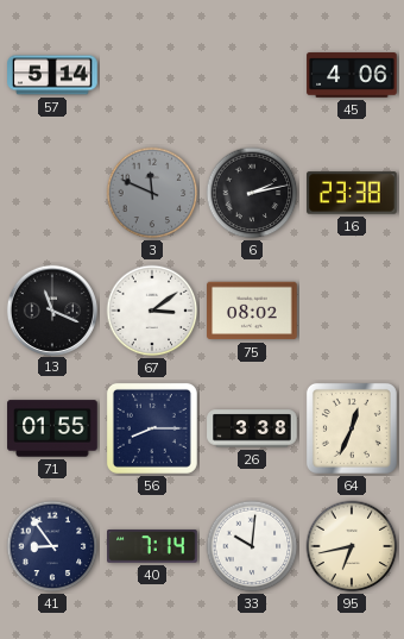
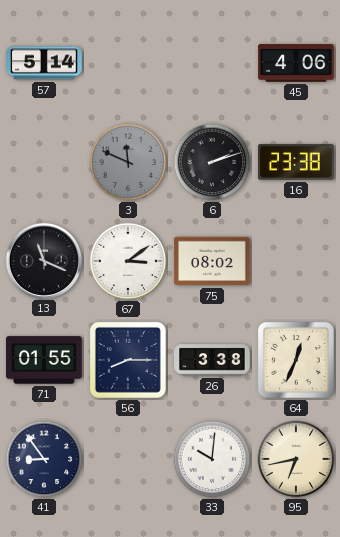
6: 2:13 -> 2:12 (212, 162)
40: 7:14 -> none (152, 547)
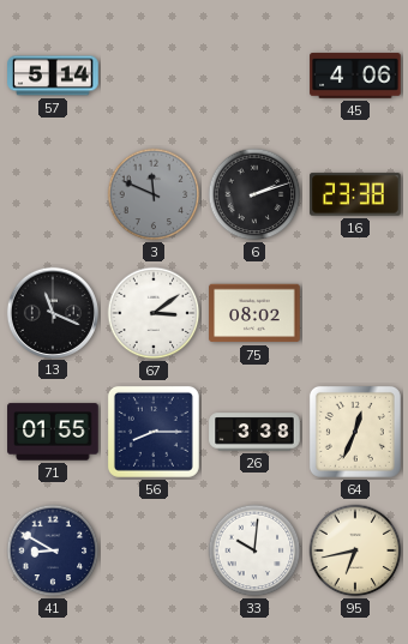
41: 8:54 -> 8:50 (53, 550)
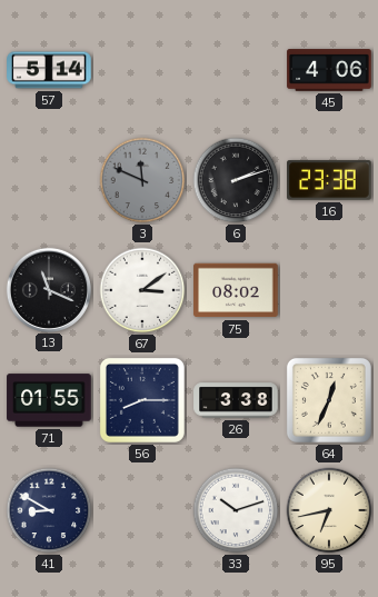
33: 10:01 -> 10:12 (236, 510)
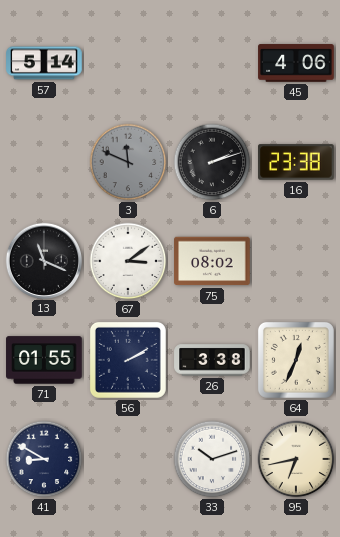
56: 8:15 -> 2:10 (128, 360)
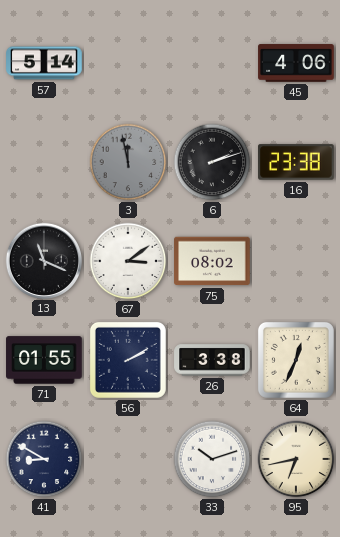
3: 11:49 -> 11:58 (128, 162)
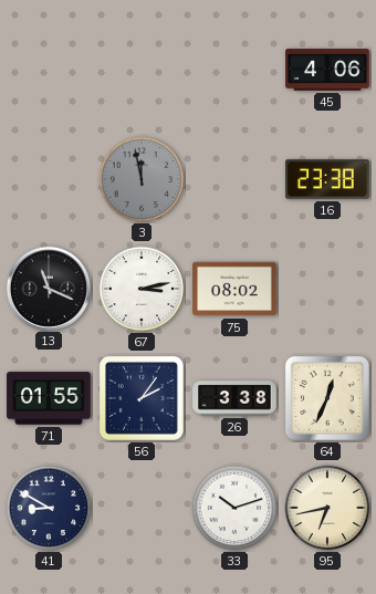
57: 5:14 -> none (44, 63)
6: 2:12 -> none (212, 162)
67: 3:09 -> 3:13 (142, 289)
56: 2:10 -> 2:06 (142, 398)
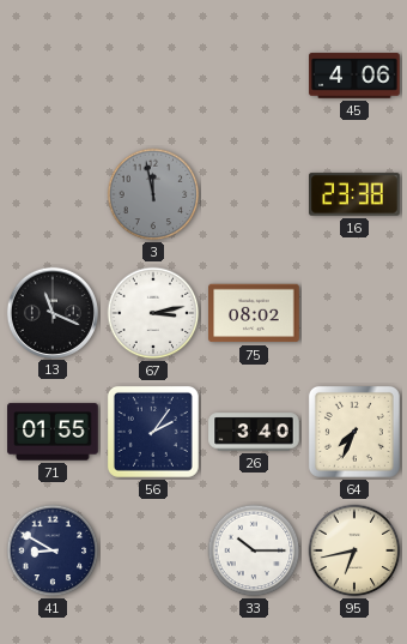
26: 3:38 -> 3:40 (254, 432)
64: 12:34 -> 7:34 (354, 432)
33: 10:12 -> 10:15 (254, 550)
